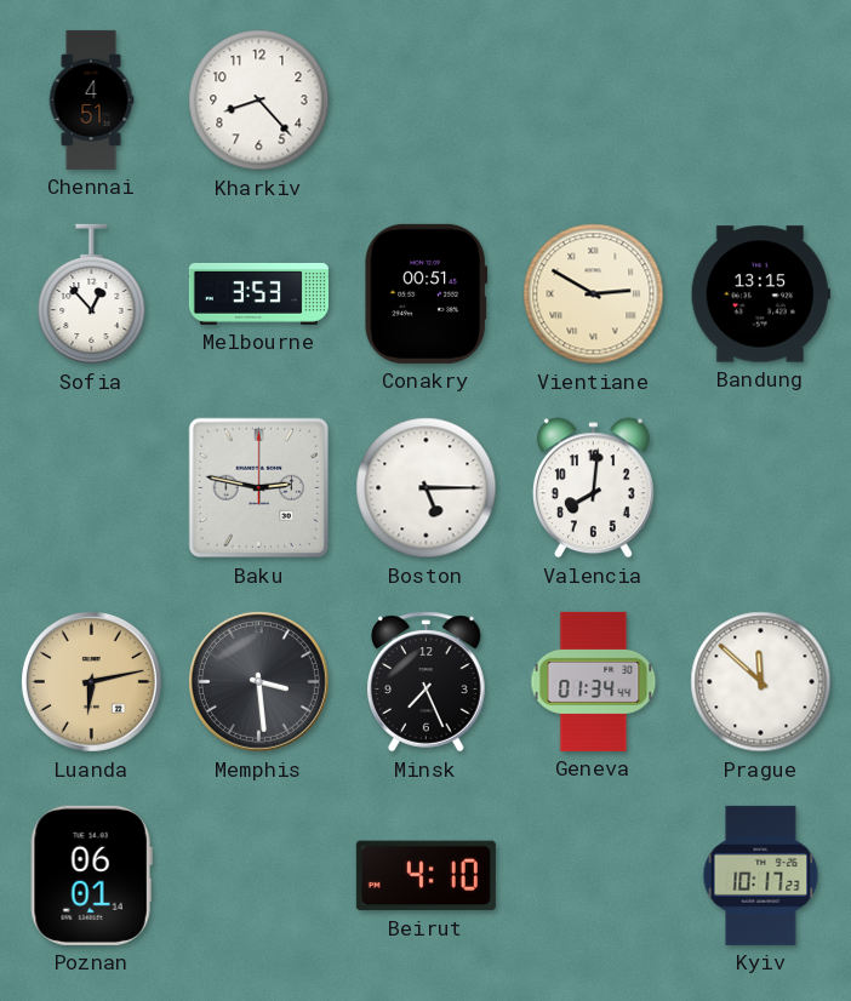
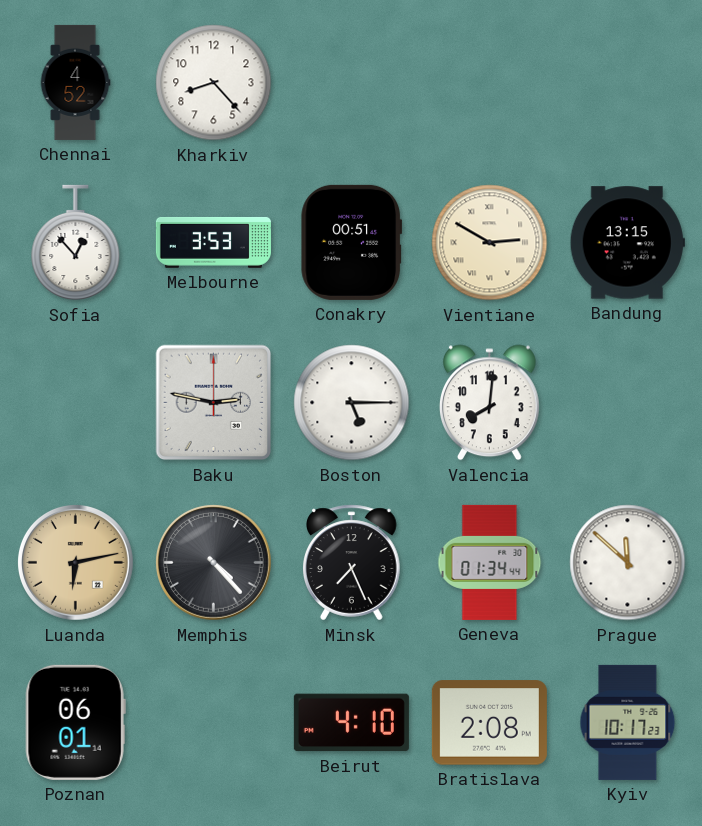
Chennai: 4:51 -> 4:52 (75, 82)
Memphis: 3:29 -> 4:23 (213, 562)
Bratislava: none -> 2:08 (489, 723)
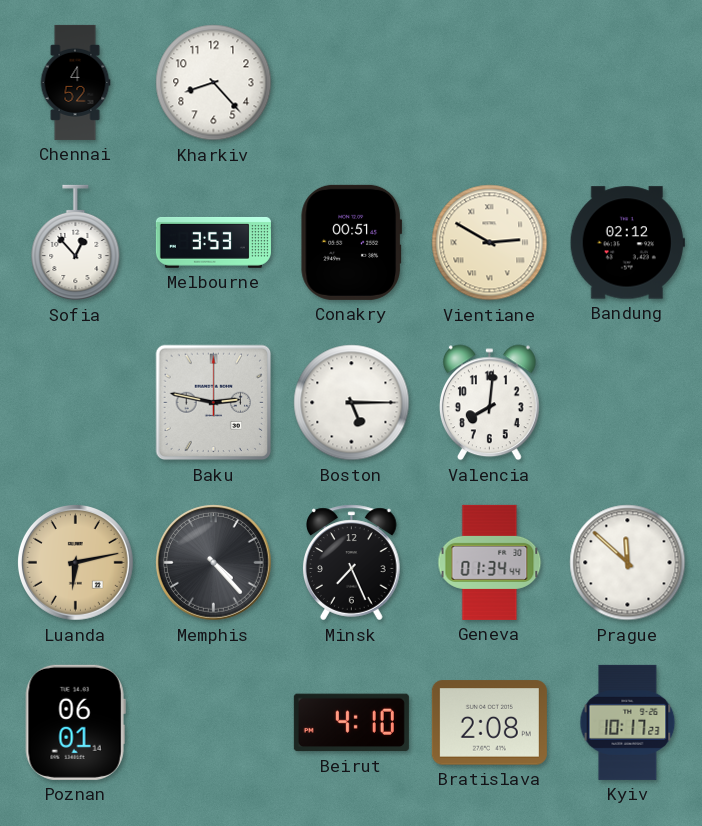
Bandung: 13:15 -> 02:12 (627, 243)
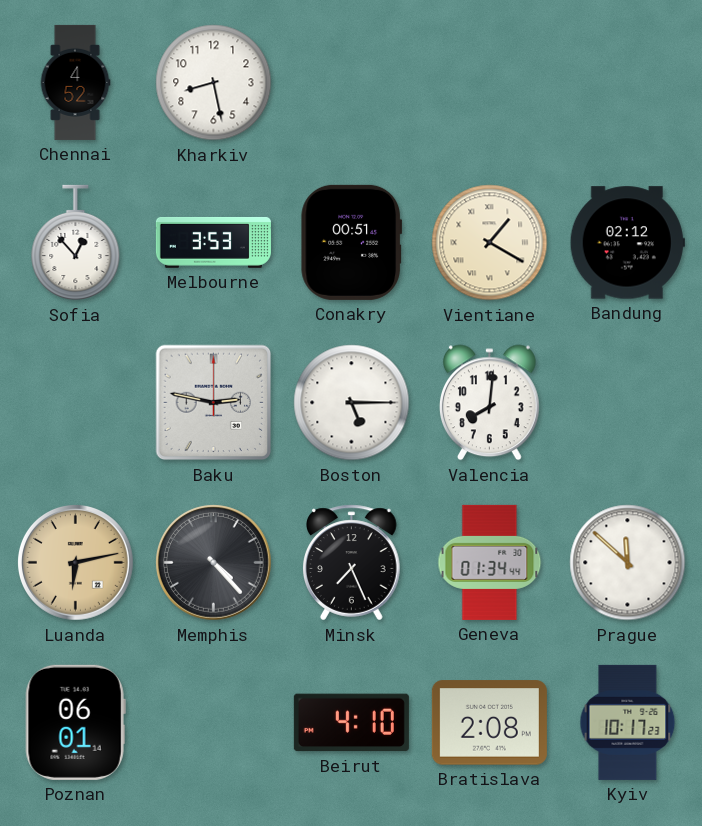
Kharkiv: 8:23 -> 8:28 (214, 83)
Vientiane: 2:50 -> 1:20 (490, 243)
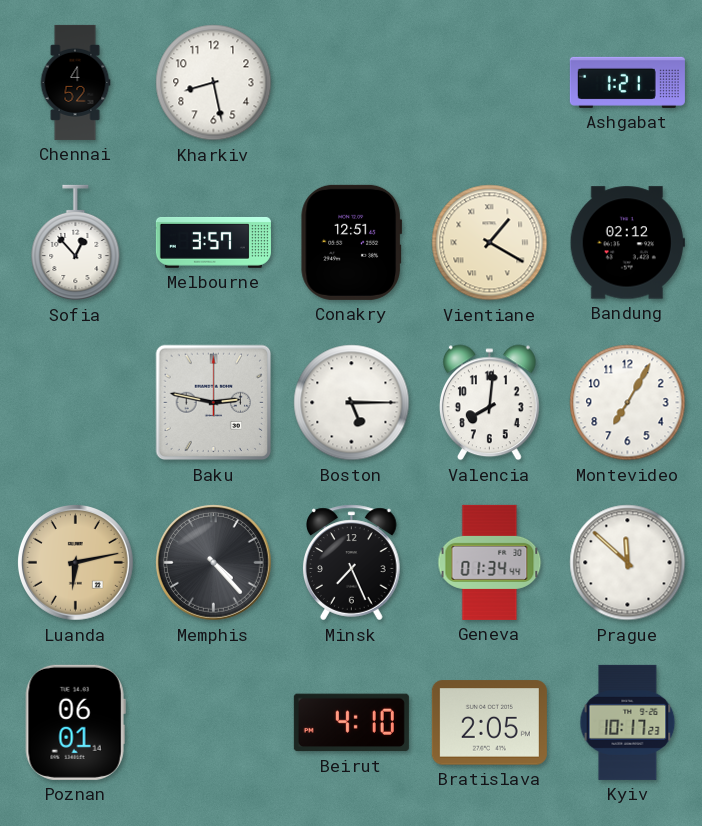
Ashgabat: none -> 1:21 (627, 82)
Melbourne: 3:53 -> 3:57 (213, 242)
Conakry: 00:51 -> 12:51 (352, 242)
Montevideo: none -> 7:05 (628, 403)
Bratislava: 2:08 -> 2:05 (489, 723)
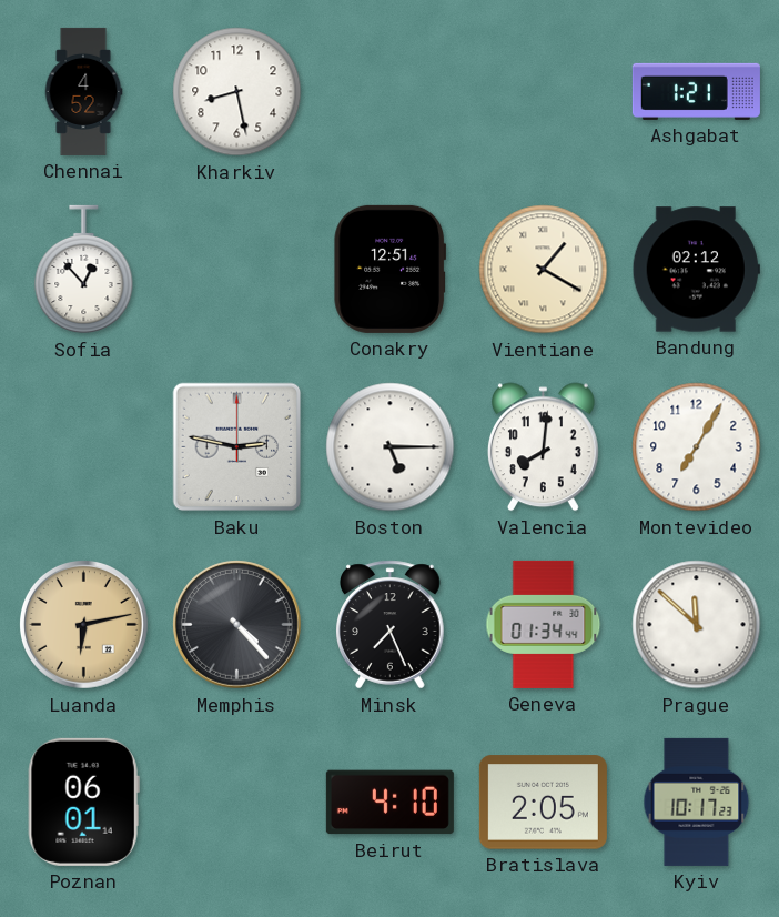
Melbourne: 3:57 -> none (213, 242)
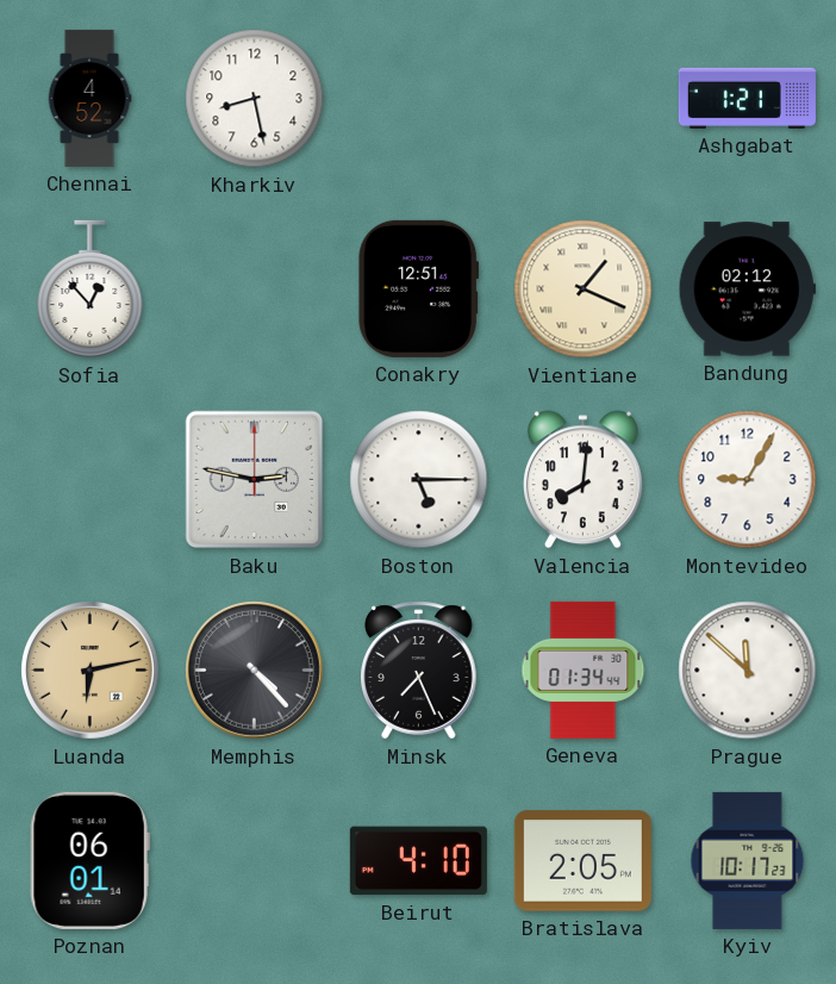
Vientiane: 1:20 -> 1:19 (584, 289)
Montevideo: 7:05 -> 9:05 (748, 480)
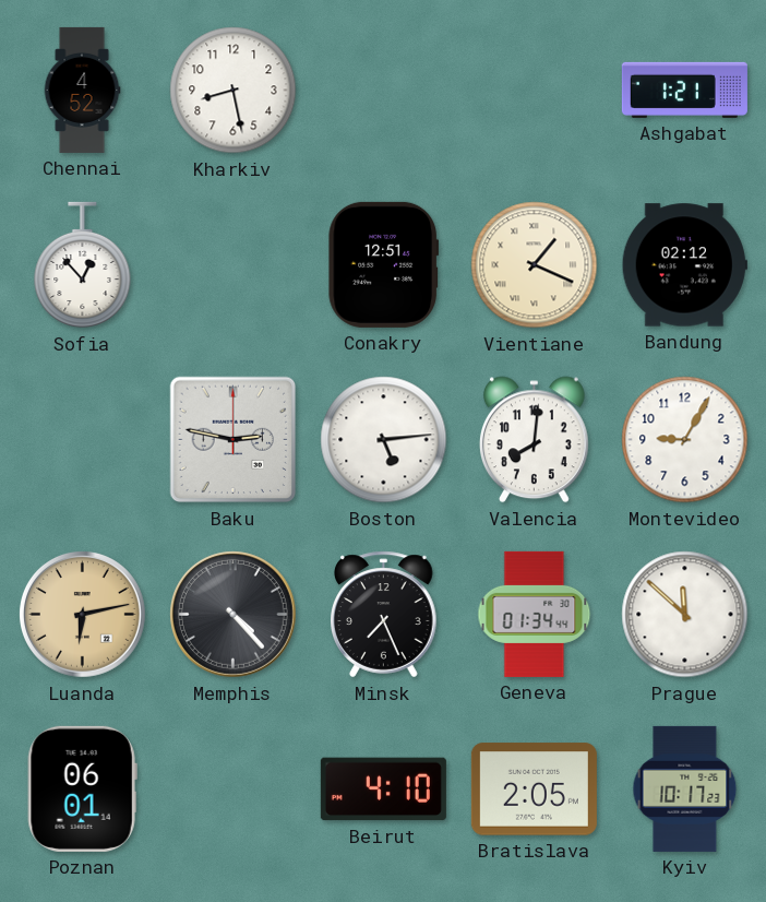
Boston: 5:15 -> 5:14 (384, 440)
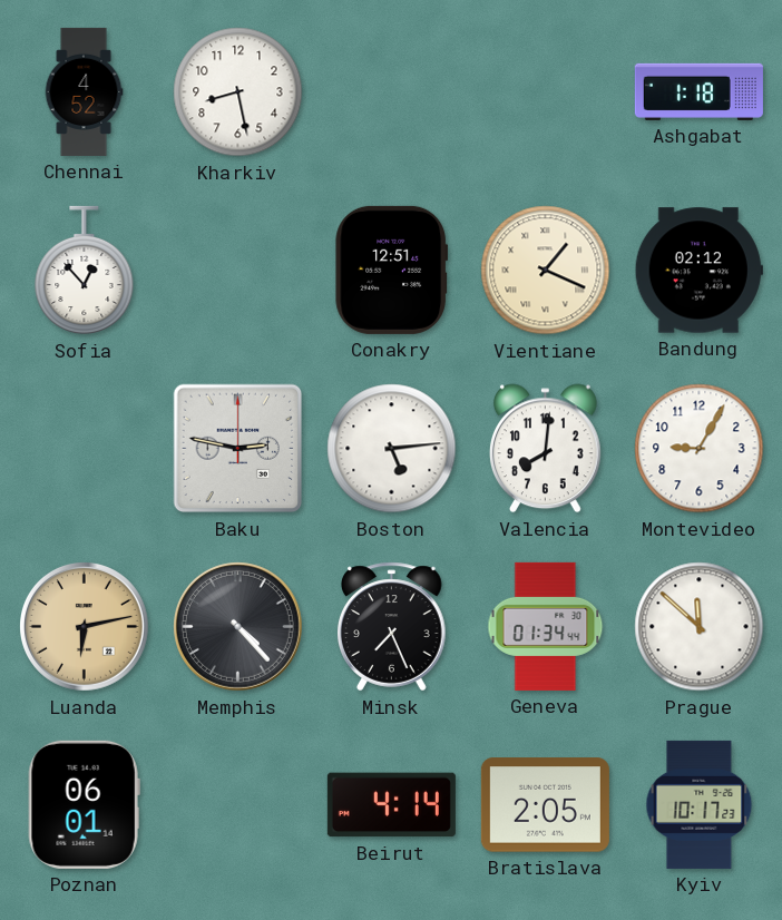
Ashgabat: 1:21 -> 1:18 (698, 91)
Beirut: 4:10 -> 4:14 (391, 805)
